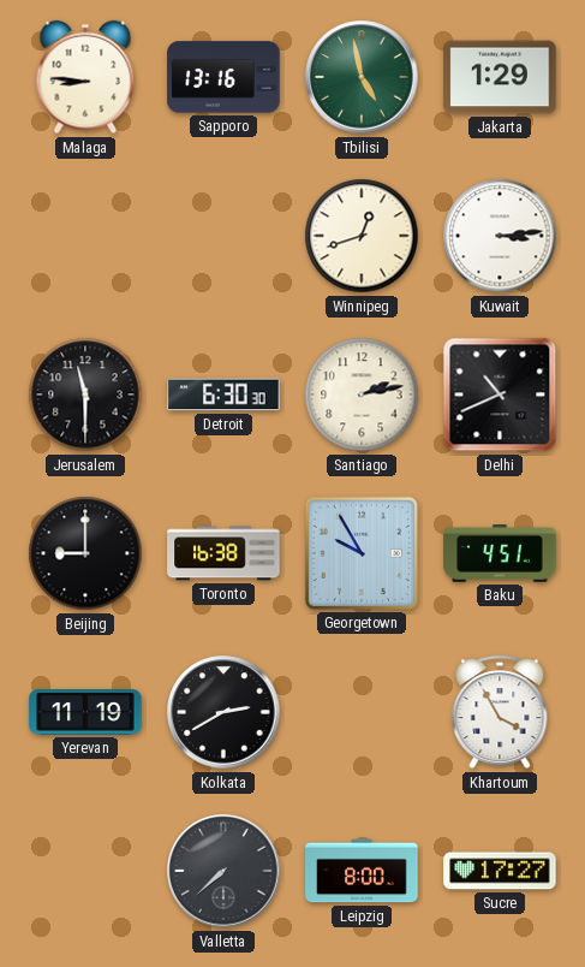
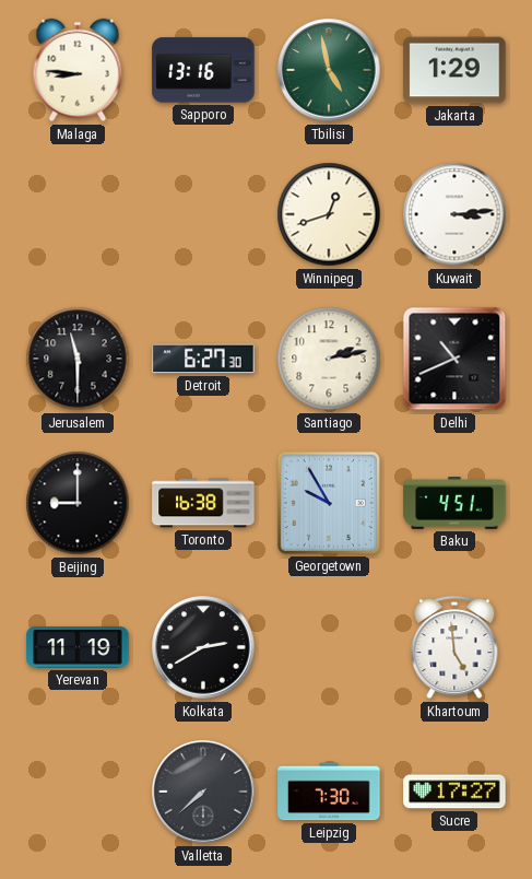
Detroit: 6:30 -> 6:27 (203, 359)
Khartoum: 3:55 -> 4:59 (454, 647)
Leipzig: 8:00 -> 7:30 (329, 792)
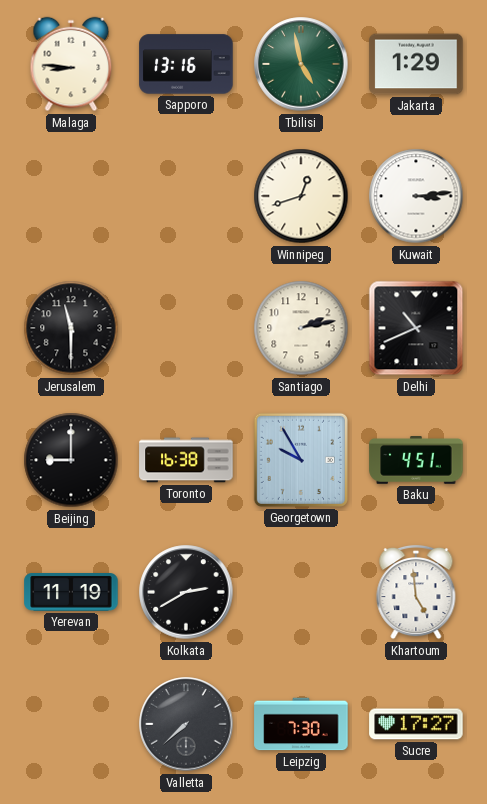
Detroit: 6:27 -> none (203, 359)
